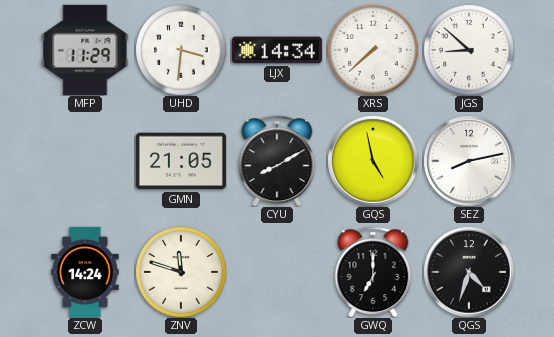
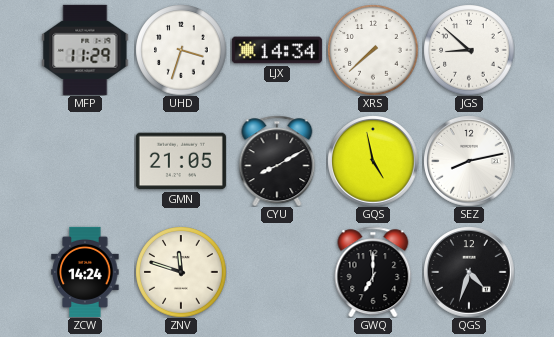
UHD: 3:31 -> 3:33 (181, 50)
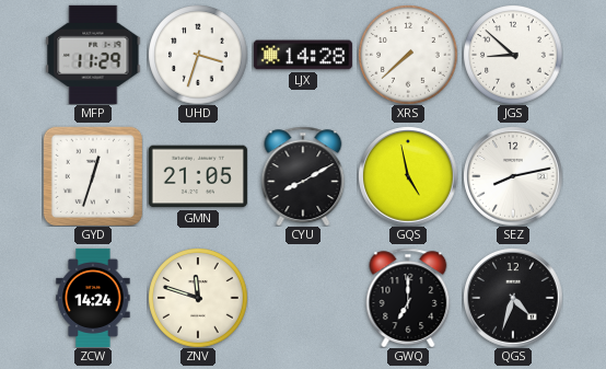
LJX: 14:34 -> 14:28 (303, 55)
GYD: none -> 12:33 (92, 175)
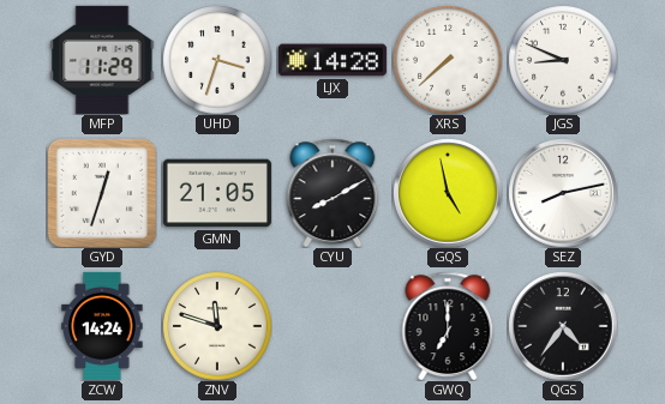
JGS: 8:52 -> 8:49 (563, 60)
QGS: 4:33 -> 4:36 (563, 326)
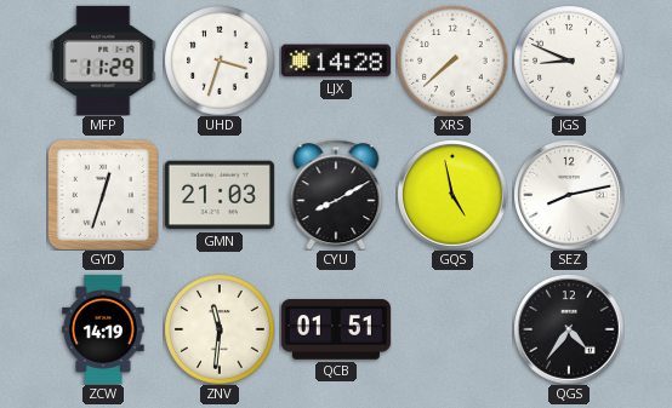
GMN: 21:05 -> 21:03 (220, 195)
ZCW: 14:24 -> 14:19 (103, 329)
ZNV: 11:48 -> 11:31 (220, 329)
QCB: none -> 01:51 (336, 329)
GWQ: 7:00 -> none (448, 326)
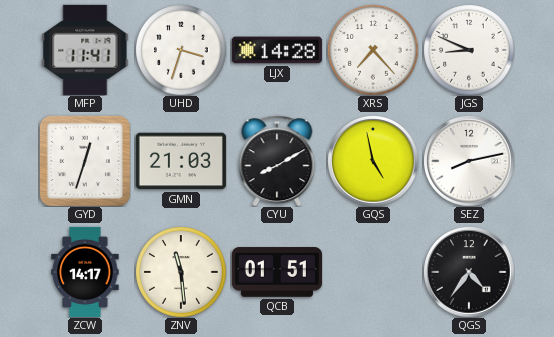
MFP: 11:29 -> 11:41 (85, 50)
XRS: 7:38 -> 7:23 (373, 50)
ZCW: 14:19 -> 14:17 (85, 272)
ZNV: 11:31 -> 11:29 (181, 272)
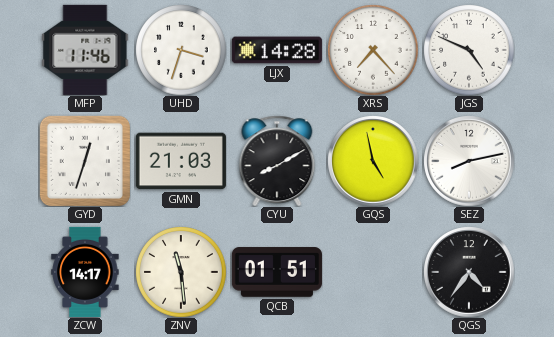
MFP: 11:41 -> 11:46 (85, 50)
JGS: 8:49 -> 4:49 (469, 50)
